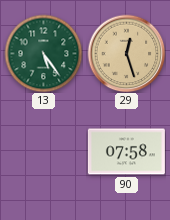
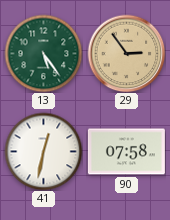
29: 12:27 -> 2:54 (126, 53)
41: none -> 12:32 (43, 151)
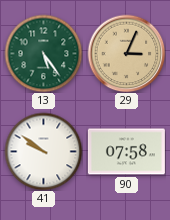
29: 2:54 -> 3:04 (126, 53)
41: 12:32 -> 9:51 (43, 151)
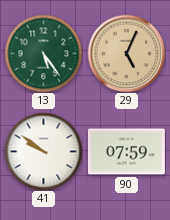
29: 3:04 -> 5:04 (126, 53)
90: 07:58 -> 07:59 (126, 152)
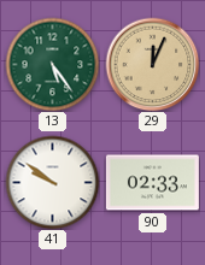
29: 5:04 -> 12:04 (152, 64)
90: 07:59 -> 02:33 (152, 183)
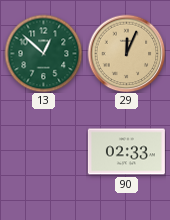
13: 5:24 -> 12:52 (43, 53)
41: 9:51 -> none (52, 182)
